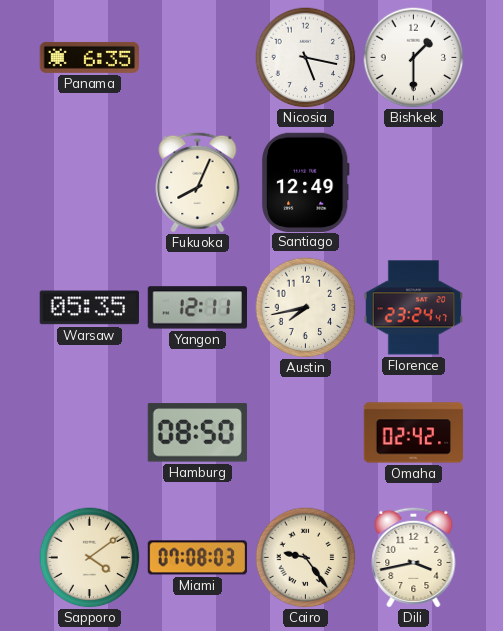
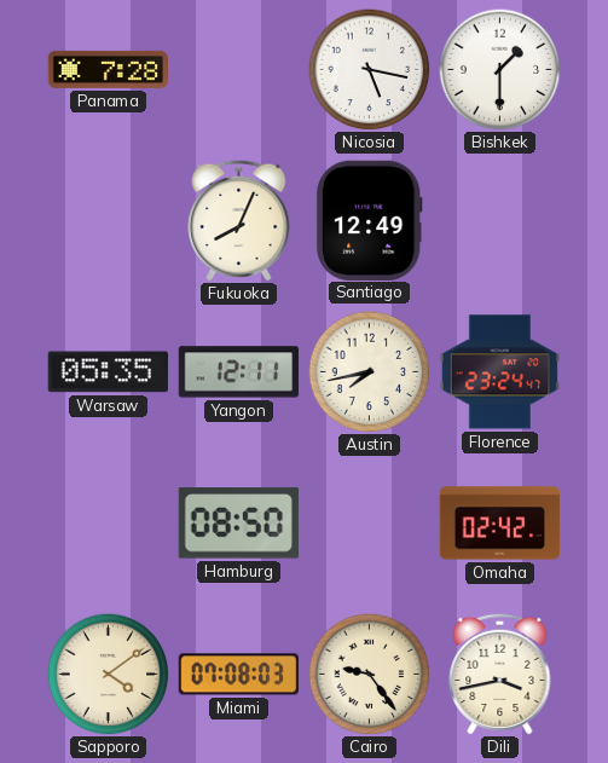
Panama: 6:35 -> 7:28 (108, 69)
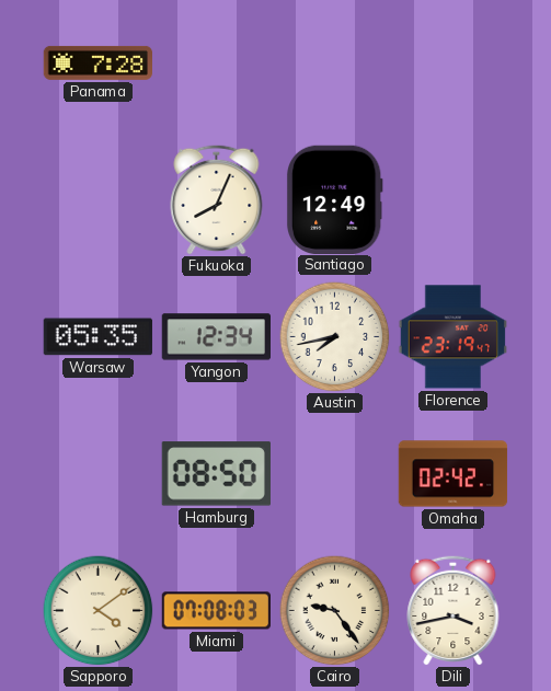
Nicosia: 5:17 -> none (370, 70)
Bishkek: 1:30 -> none (500, 70)
Yangon: 12:11 -> 12:34 (216, 337)
Florence: 23:24 -> 23:19 (452, 337)
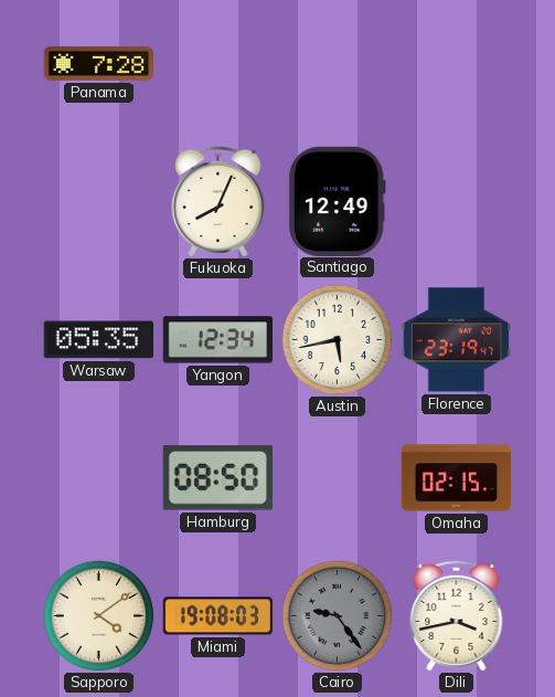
Austin: 7:43 -> 5:43 (338, 340)
Omaha: 02:42 -> 02:15 (457, 478)
Miami: 07:08 -> 19:08 (217, 616)
Cairo dial: cream -> grey (338, 616)
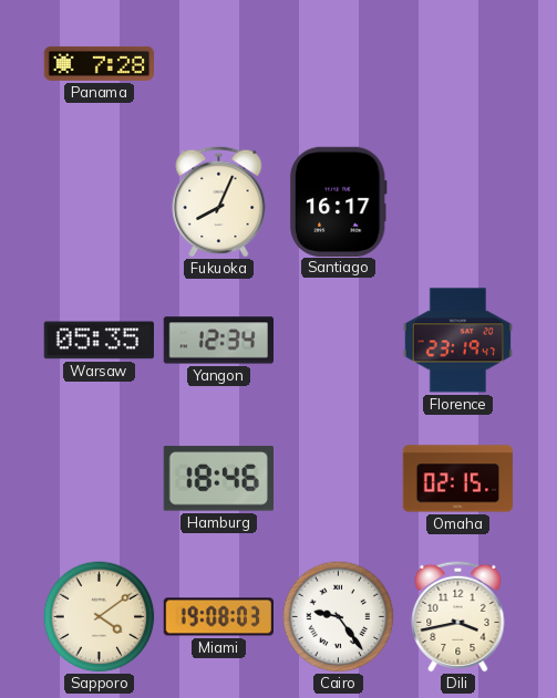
Santiago: 12:49 -> 16:17 (338, 201)
Austin: 5:43 -> none (338, 340)
Hamburg: 08:50 -> 18:46 (218, 479)
Cairo dial: grey -> white (339, 617)
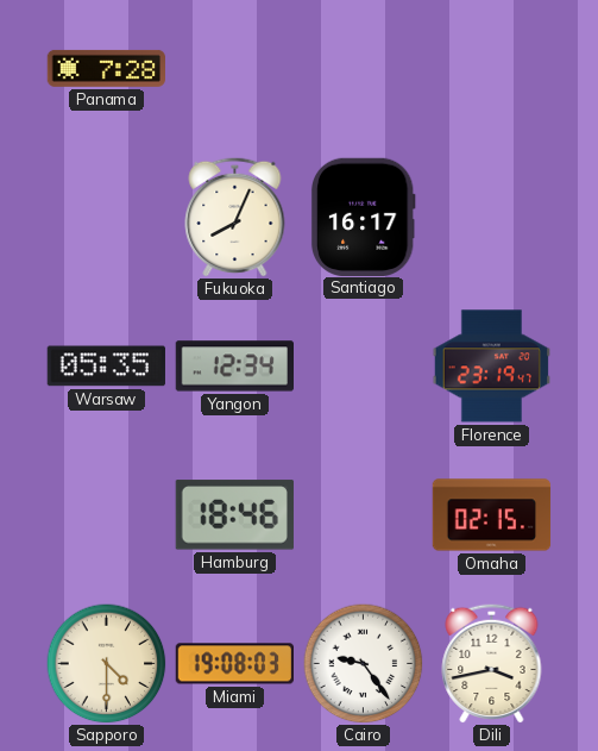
Sapporo: 4:09 -> 4:30 (107, 664)
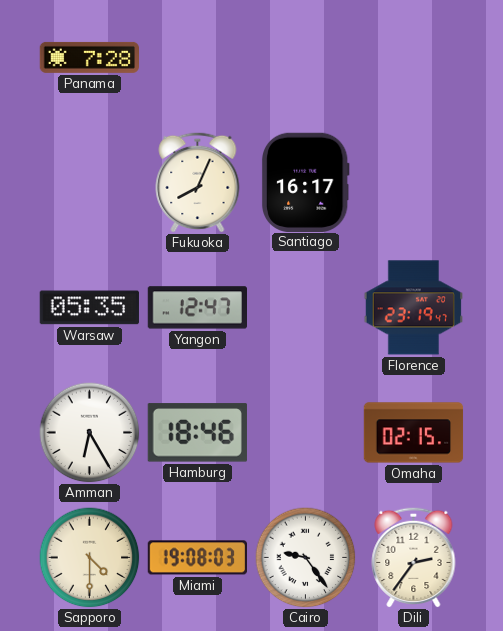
Yangon: 12:34 -> 12:47 (197, 308)
Amman: none -> 6:25 (90, 433)
Dili: 3:43 -> 2:36 (414, 557)
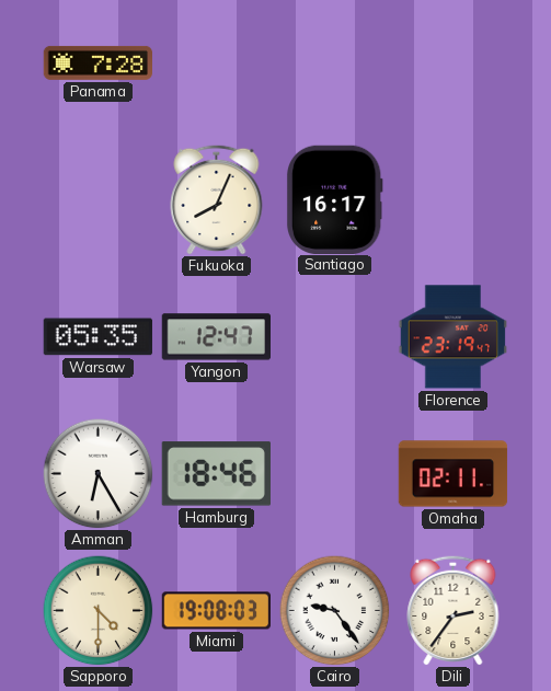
Omaha: 02:15 -> 02:11 (454, 474)
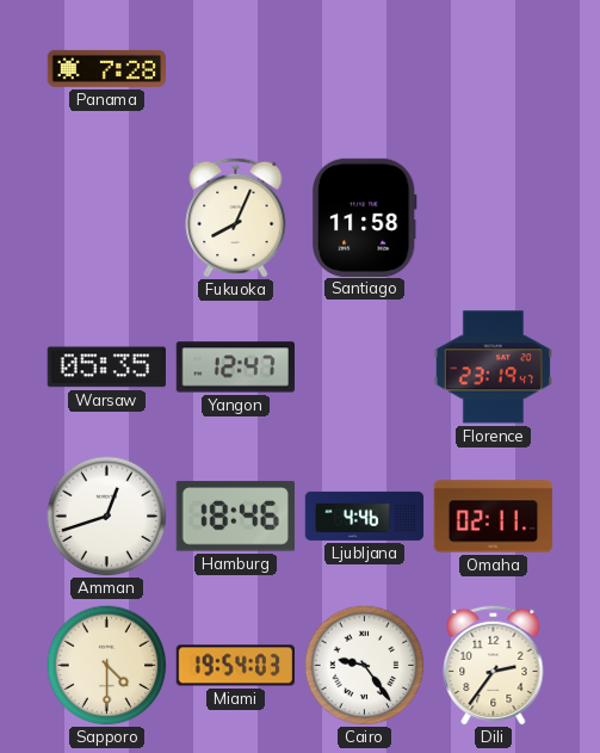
Santiago: 16:17 -> 11:58 (364, 217)
Amman: 6:25 -> 12:42 (107, 517)
Ljubljana: none -> 4:46 (365, 516)
Miami: 19:08 -> 19:54 (235, 666)
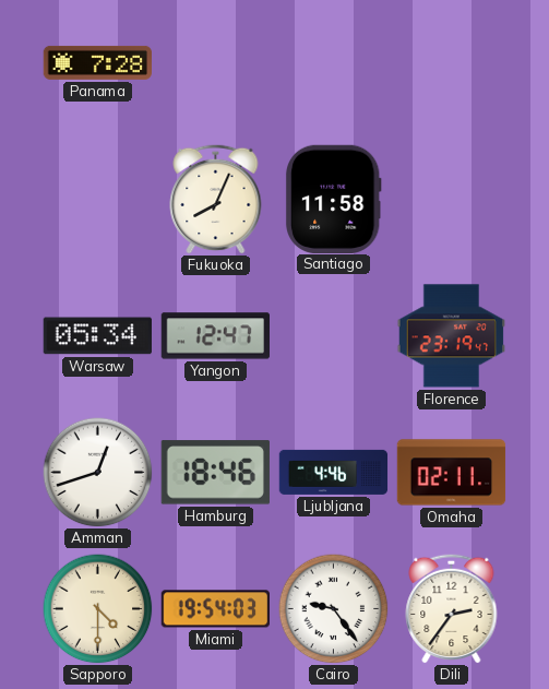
Warsaw: 05:35 -> 05:34 (97, 336)
